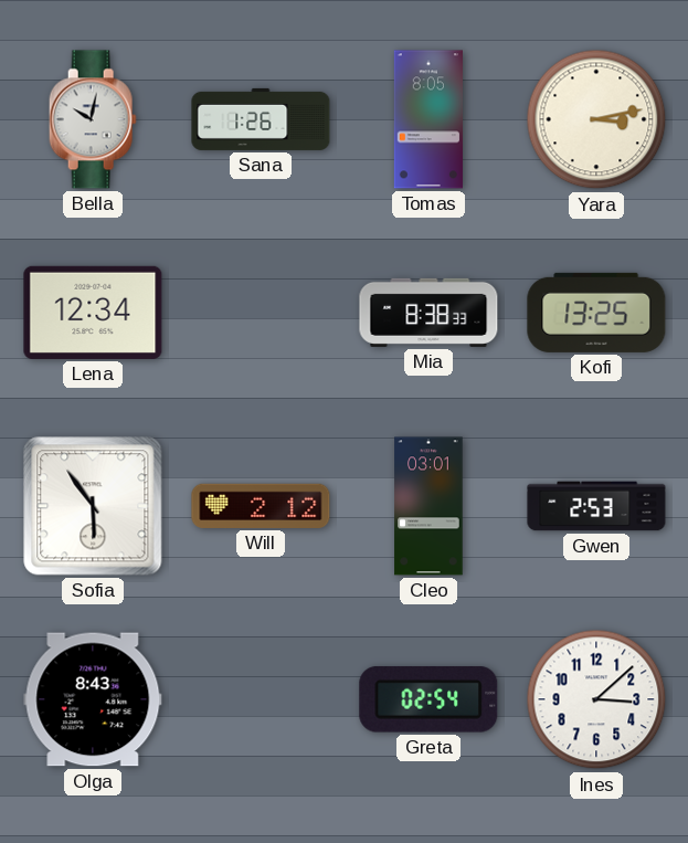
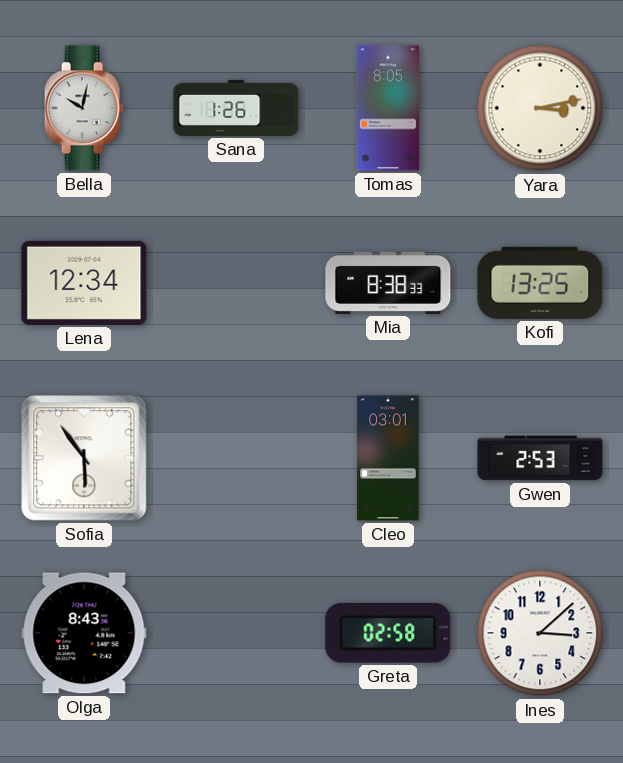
Will: 2:12 -> none (261, 506)
Greta: 02:54 -> 02:58 (388, 633)
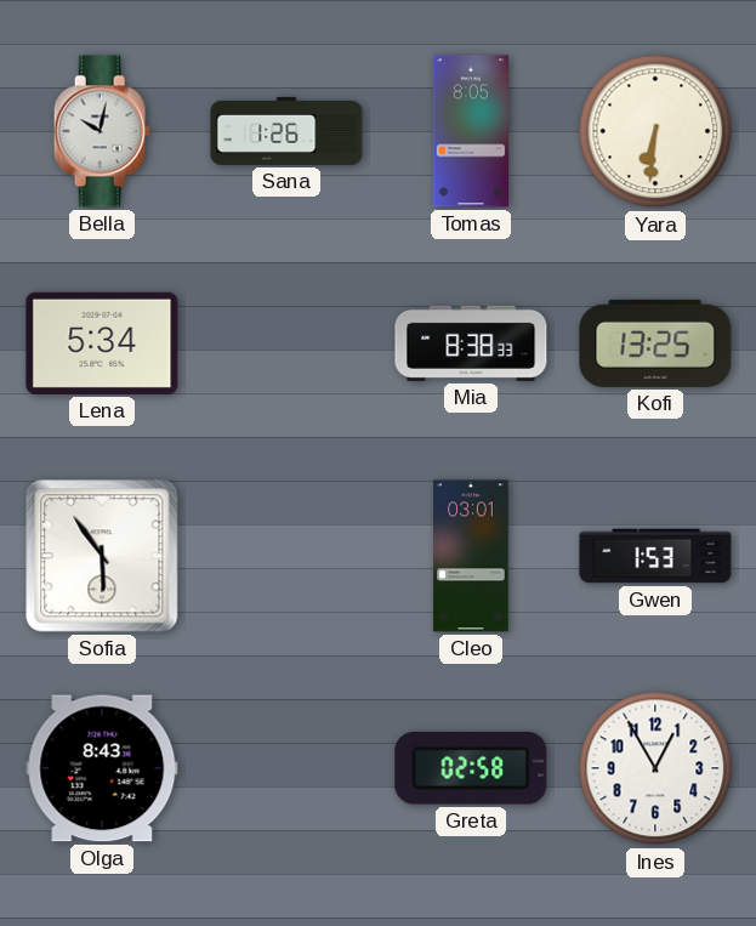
Yara: 3:13 -> 6:31 (655, 131)
Lena: 12:34 -> 5:34 (102, 343)
Gwen: 2:53 -> 1:53 (655, 556)
Ines: 3:08 -> 12:55 (655, 768)
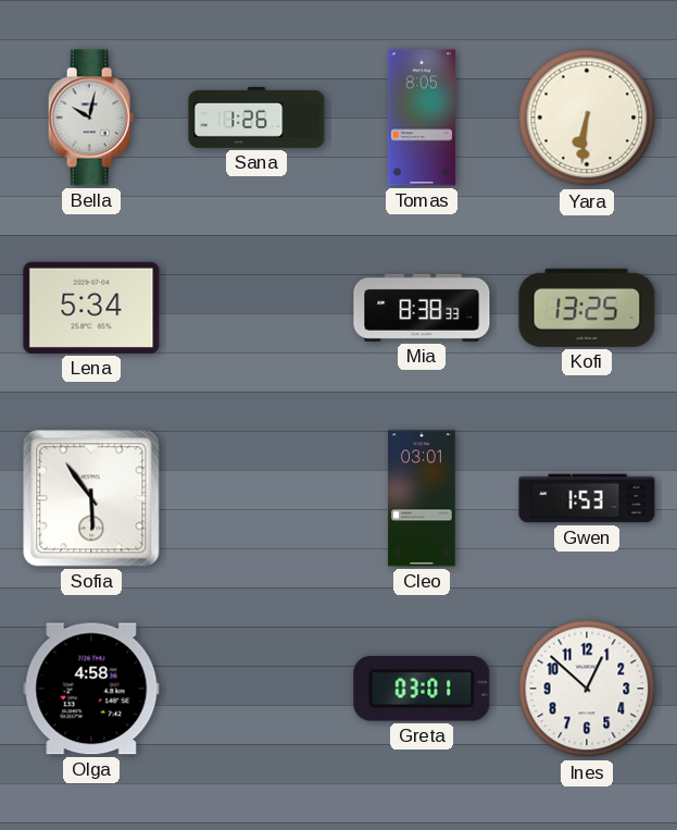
Olga: 8:43 -> 4:58 (91, 689)
Greta: 02:58 -> 03:01 (422, 689)
Ines: 12:55 -> 12:52 (587, 689)
